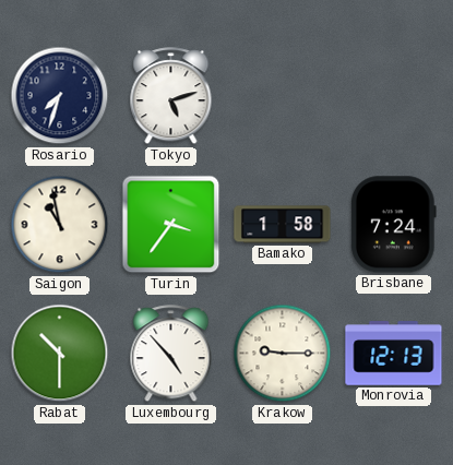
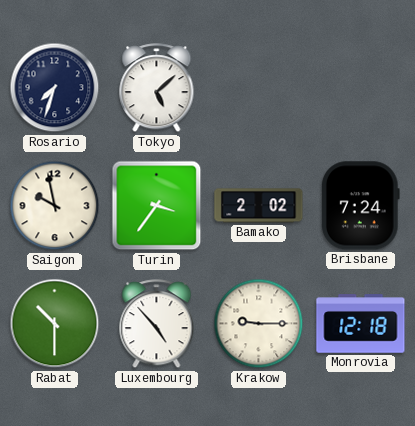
Tokyo: 5:12 -> 5:08 (157, 88)
Saigon: 10:58 -> 9:58 (55, 206)
Bamako: 1:58 -> 2:02 (259, 206)
Monrovia: 12:13 -> 12:18 (361, 324)
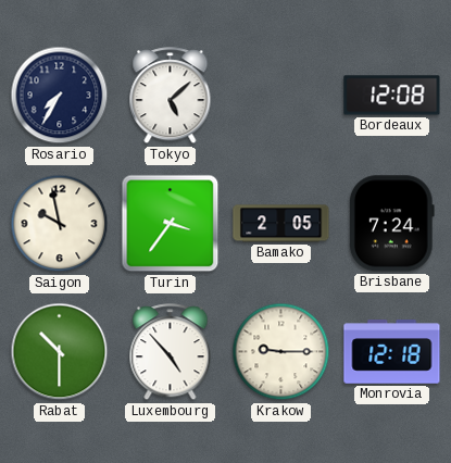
Rosario: 7:33 -> 7:35 (60, 96)
Bordeaux: none -> 12:08 (392, 96)
Bamako: 2:02 -> 2:05 (281, 224)
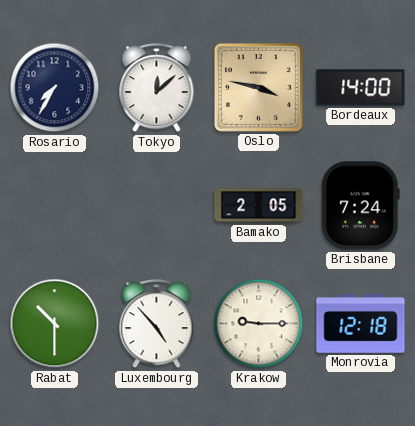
Tokyo: 5:08 -> 12:08 (157, 88)
Oslo: none -> 3:47 (258, 87)
Bordeaux: 12:08 -> 14:00 (361, 88)
Saigon: 9:58 -> none (60, 224)
Turin: 3:36 -> none (171, 224)
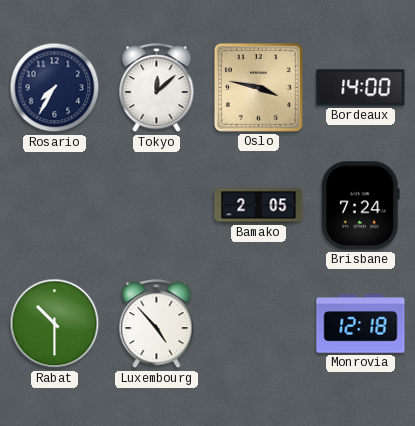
Krakow: 9:15 -> none (259, 324)
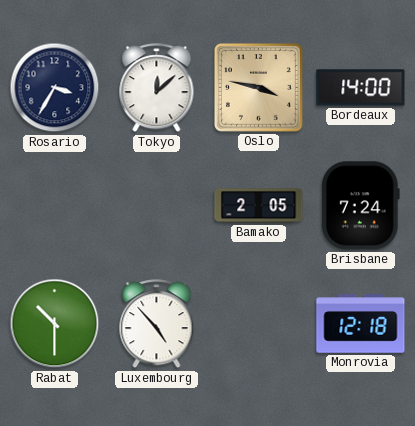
Rosario: 7:35 -> 3:35 (55, 88)
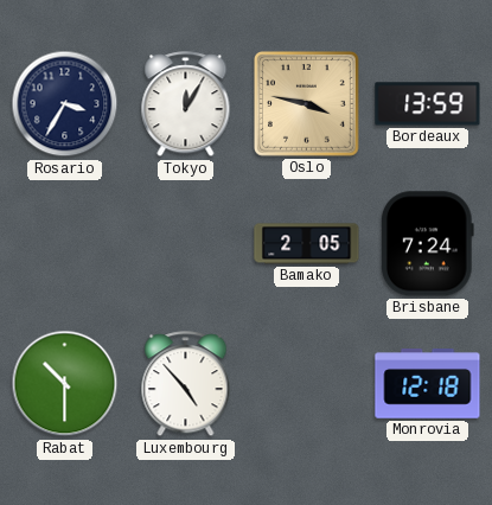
Tokyo: 12:08 -> 12:05 (186, 104)
Bordeaux: 14:00 -> 13:59 (428, 104)
